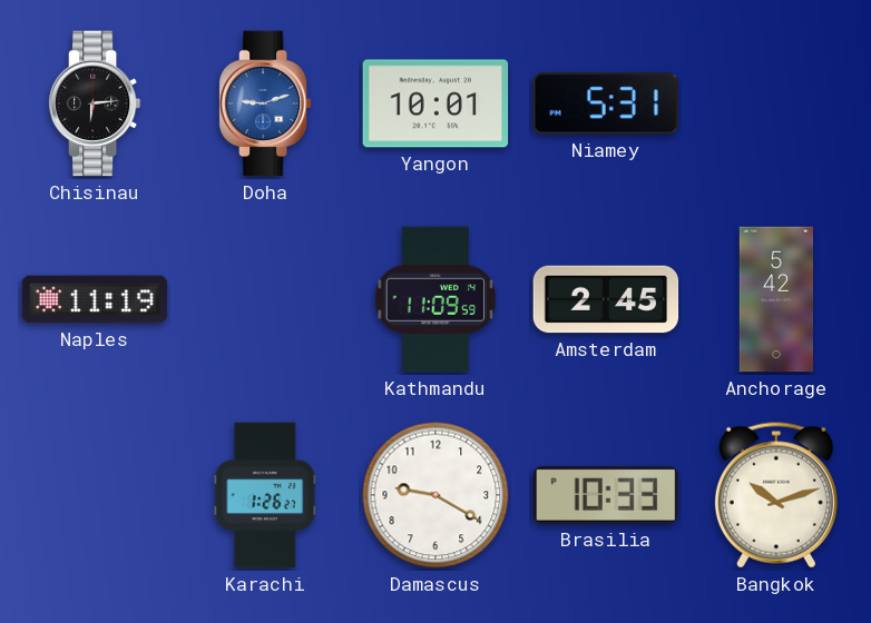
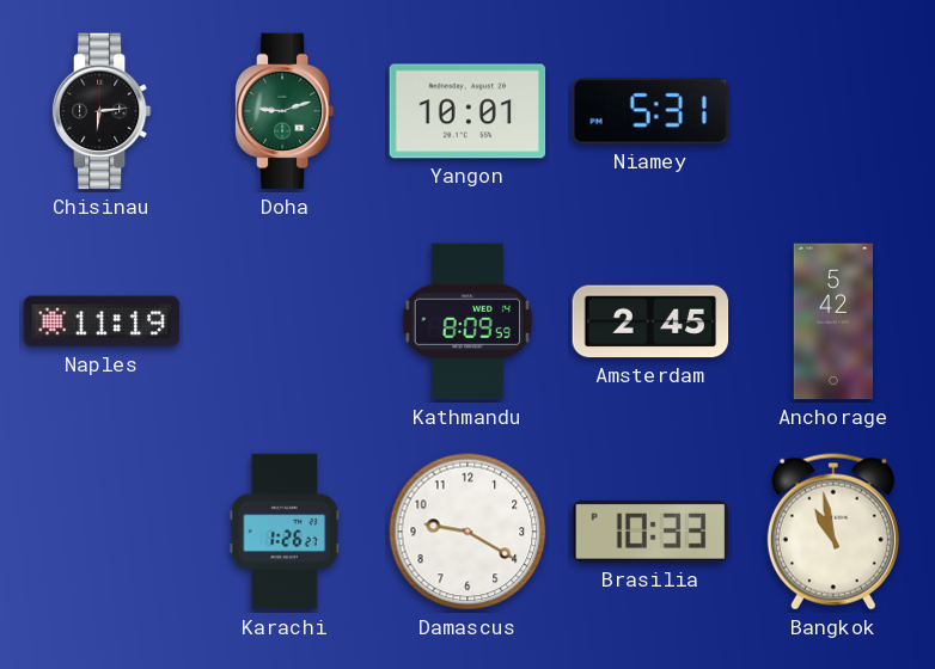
Doha dial: blue -> green (285, 111)
Kathmandu: 11:09 -> 8:09 (467, 321)
Bangkok: 10:12 -> 10:58 (833, 532)
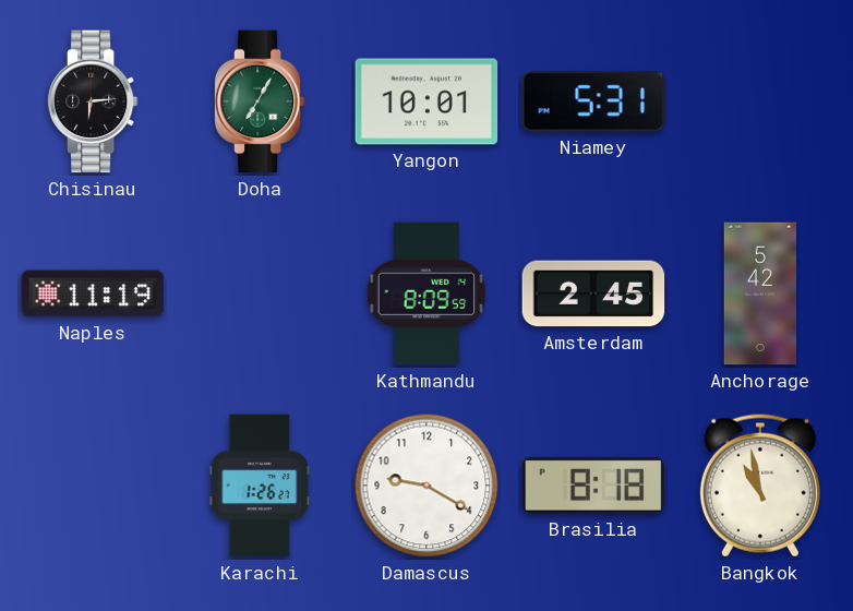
Doha: 9:12 -> 7:05 (260, 101)
Brasilia: 10:33 -> 8:18 (593, 486)
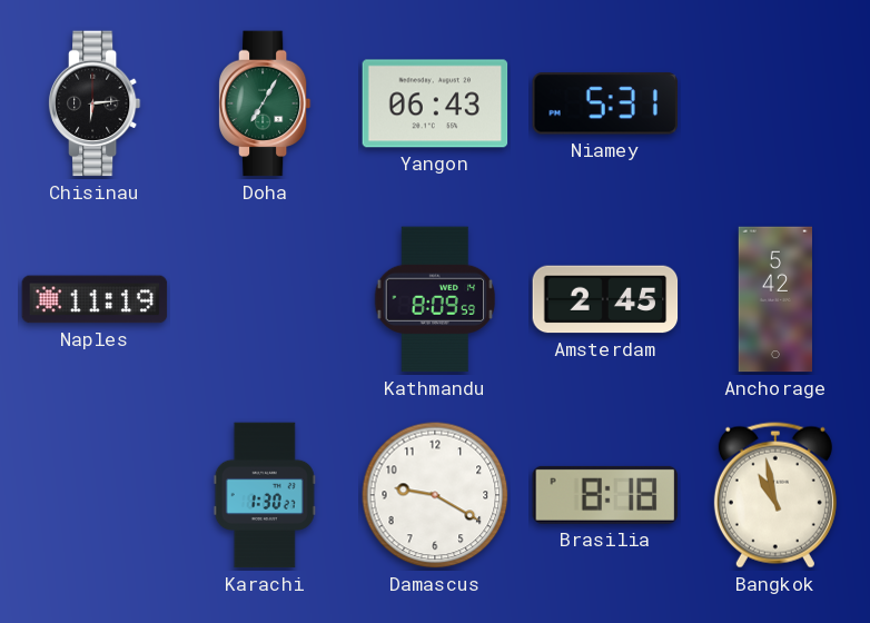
Yangon: 10:01 -> 06:43 (435, 103)
Karachi: 1:26 -> 1:30 (265, 495)
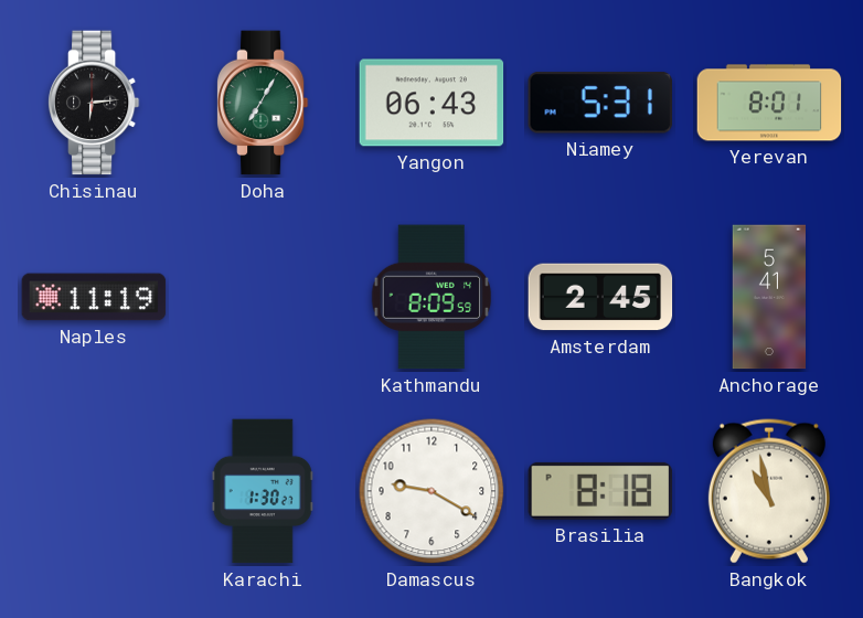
Yerevan: none -> 8:01 (769, 103)
Anchorage: 5:42 -> 5:41 (768, 297)
